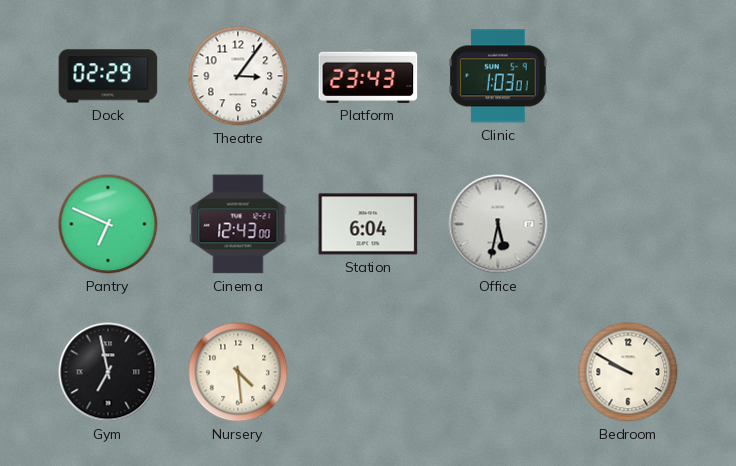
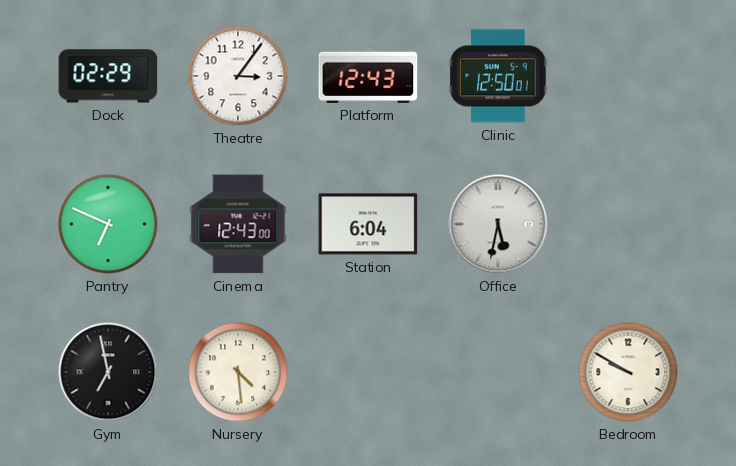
Platform: 23:43 -> 12:43 (368, 76)
Clinic: 1:03 -> 12:50 (498, 76)
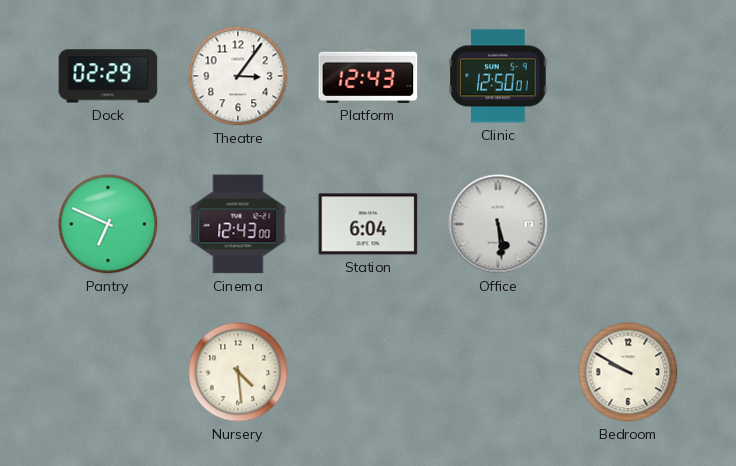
Office: 5:32 -> 5:29 (498, 224)
Gym: 6:58 -> none (108, 372)
